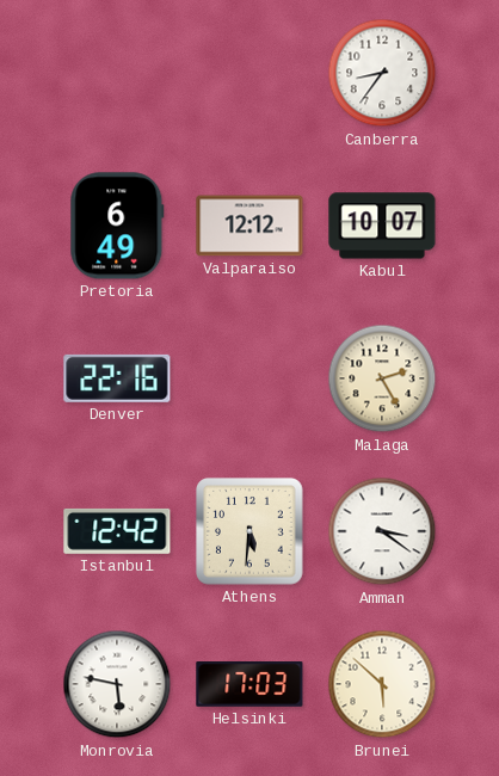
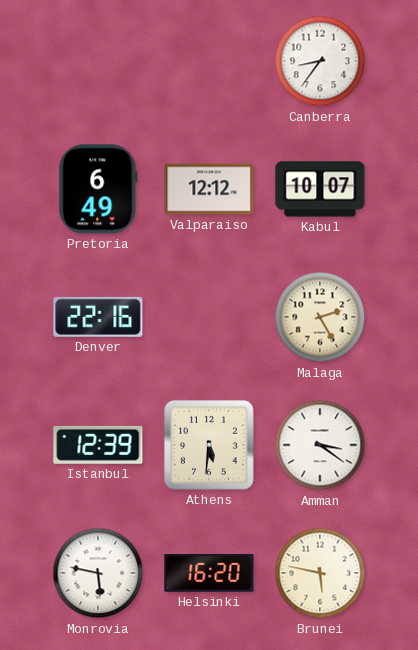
Istanbul: 12:42 -> 12:39 (98, 445)
Helsinki: 17:03 -> 16:20 (209, 574)
Brunei: 5:52 -> 5:47 (320, 573)
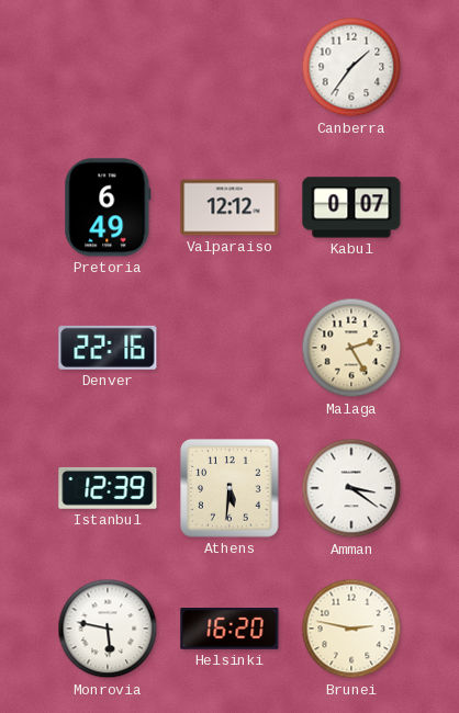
Canberra: 8:36 -> 1:36 (351, 67)
Kabul: 10:07 -> 0:07 (351, 207)
Brunei: 5:47 -> 2:47 (351, 629)
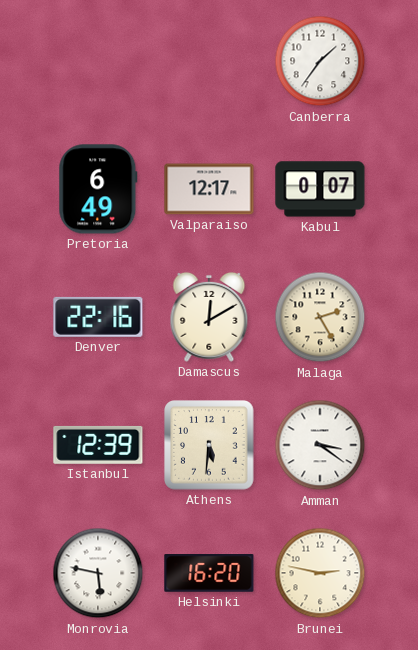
Valparaiso: 12:12 -> 12:17 (209, 189)
Damascus: none -> 12:10 (209, 317)
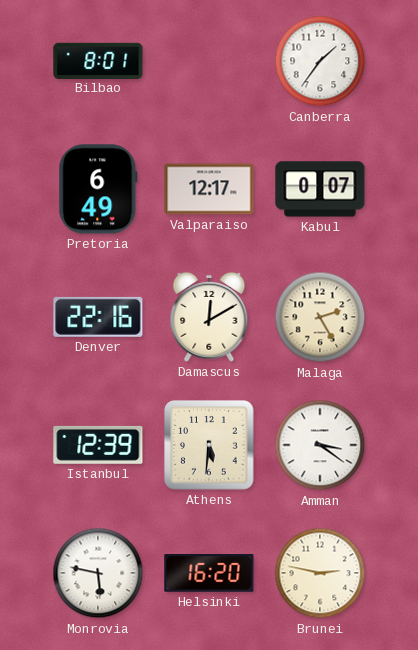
Bilbao: none -> 8:01 (98, 60)
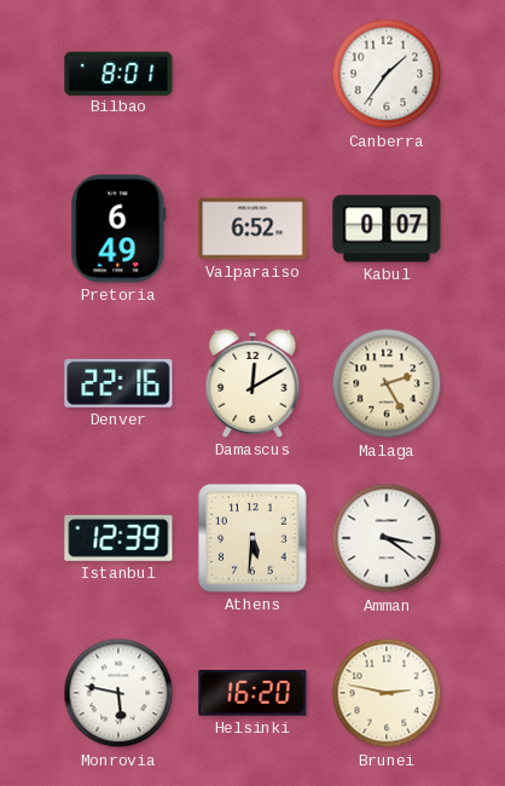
Valparaiso: 12:17 -> 6:52 (252, 229)
